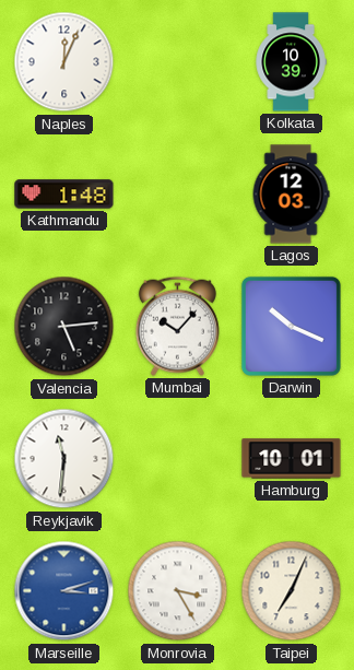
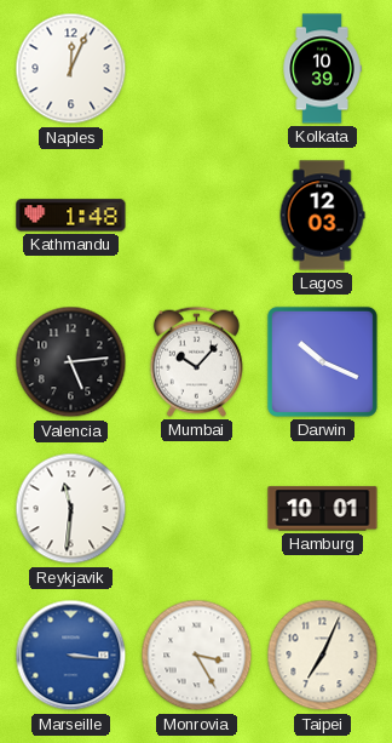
Marseille: 3:12 -> 3:16 (71, 656)
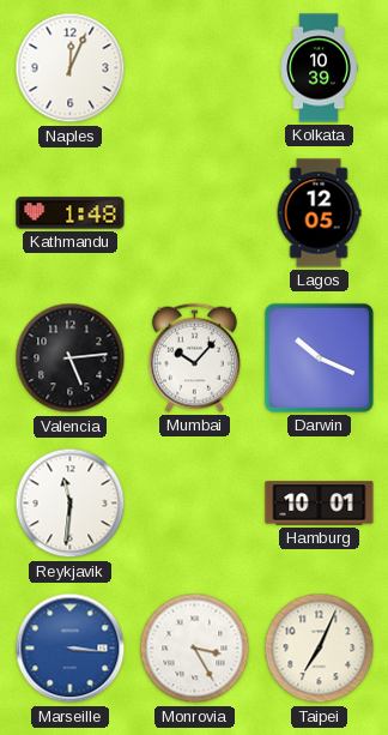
Lagos: 12:03 -> 12:05 (319, 213)
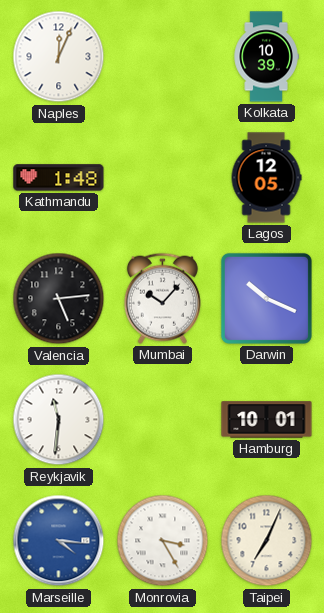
Marseille: 3:16 -> 4:16 (59, 541)
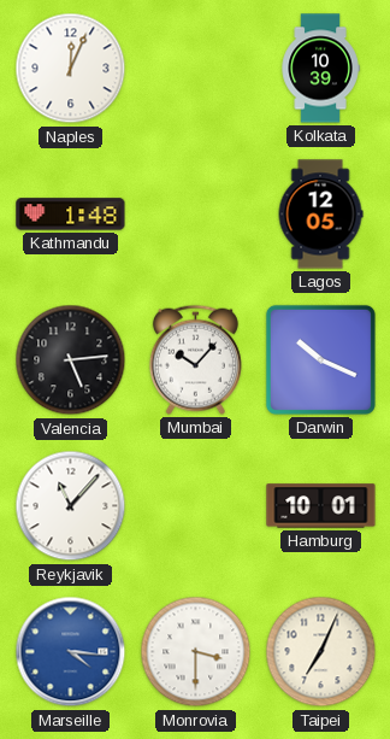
Reykjavik: 11:31 -> 11:07 (71, 506)
Monrovia: 3:25 -> 3:30 (196, 652)
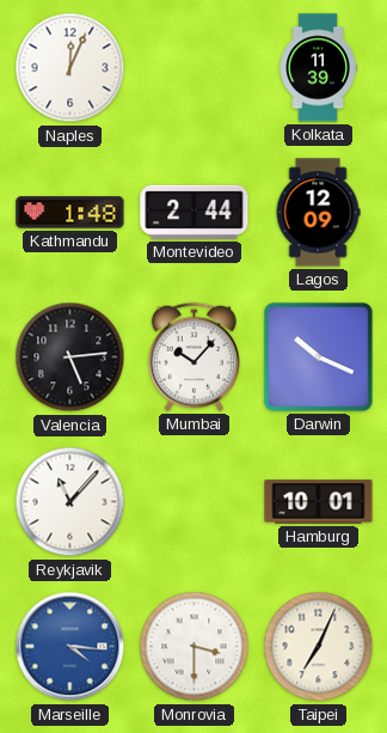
Kolkata: 10:39 -> 11:39 (318, 68)
Montevideo: none -> 2:44 (195, 212)
Lagos: 12:05 -> 12:09 (318, 213)
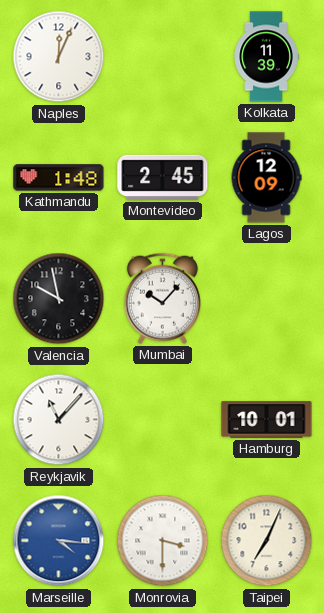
Montevideo: 2:44 -> 2:45 (163, 177)
Valencia: 5:14 -> 9:58 (59, 299)
Darwin: 10:19 -> none (318, 356)
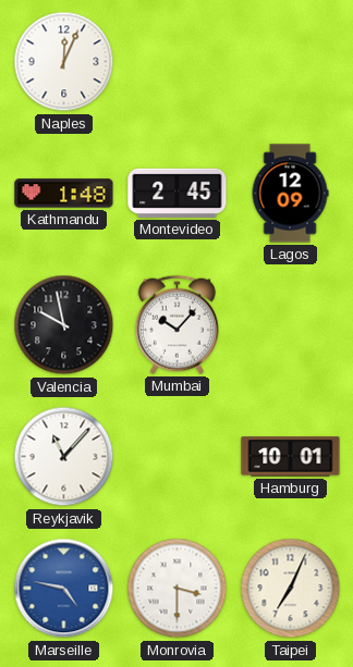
Kolkata: 11:39 -> none (266, 57)
Marseille: 4:16 -> 4:47 (64, 589)
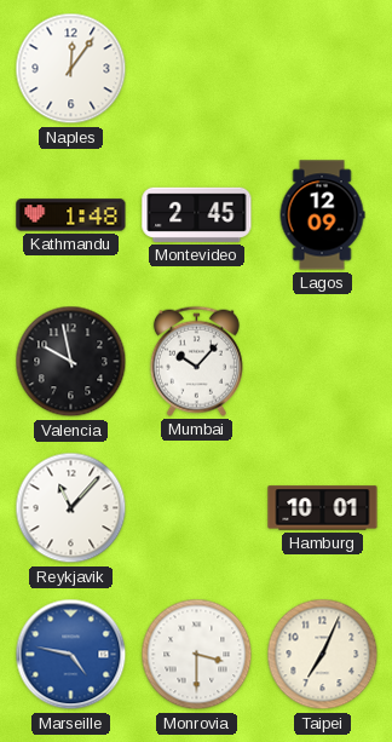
Naples: 12:04 -> 12:06 (71, 69)
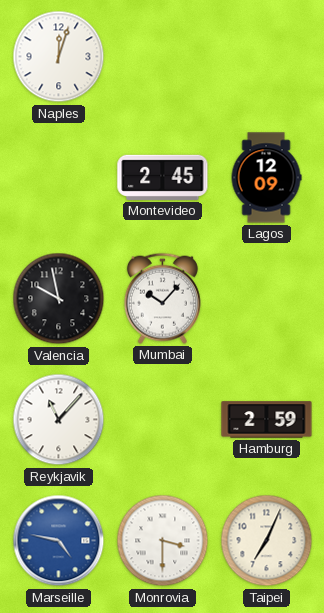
Naples: 12:06 -> 12:03 (59, 57)
Kathmandu: 1:48 -> none (71, 215)
Hamburg: 10:01 -> 2:59 (267, 420)
